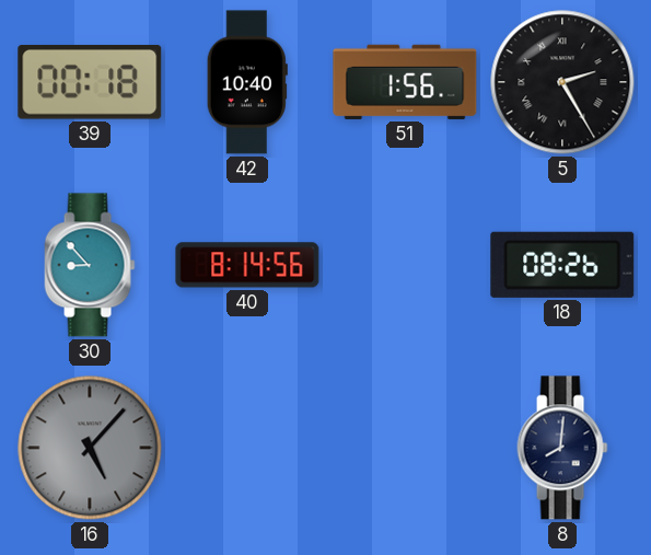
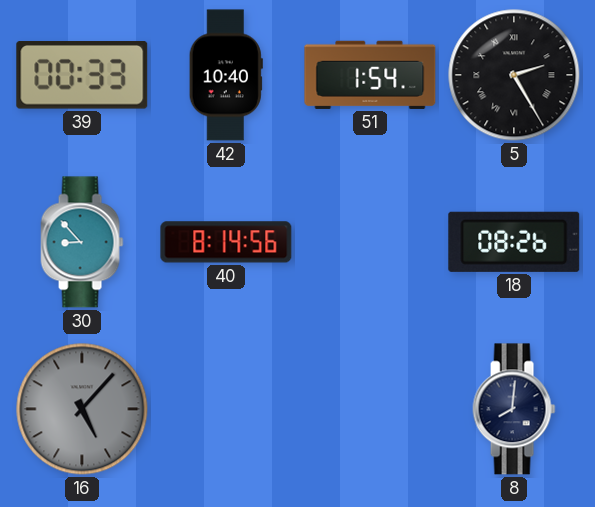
39: 00:18 -> 00:33 (82, 76)
51: 1:56 -> 1:54 (370, 75)
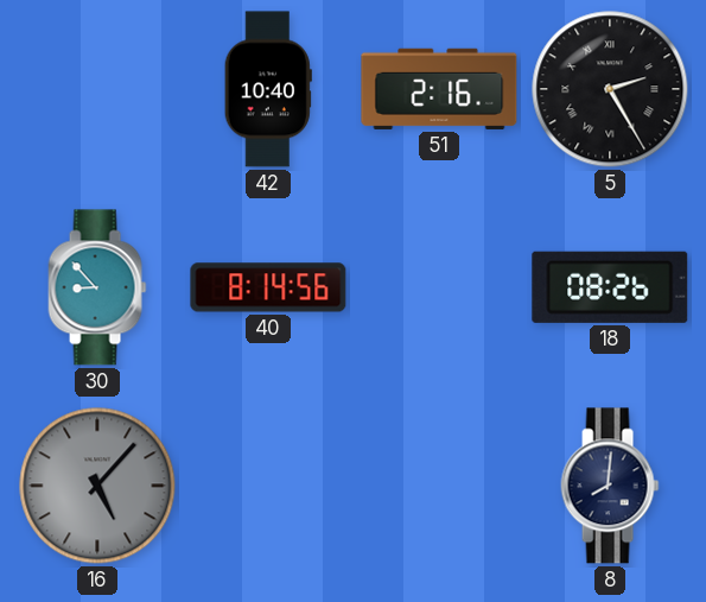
39: 00:33 -> none (82, 76)
51: 1:54 -> 2:16 (439, 89)
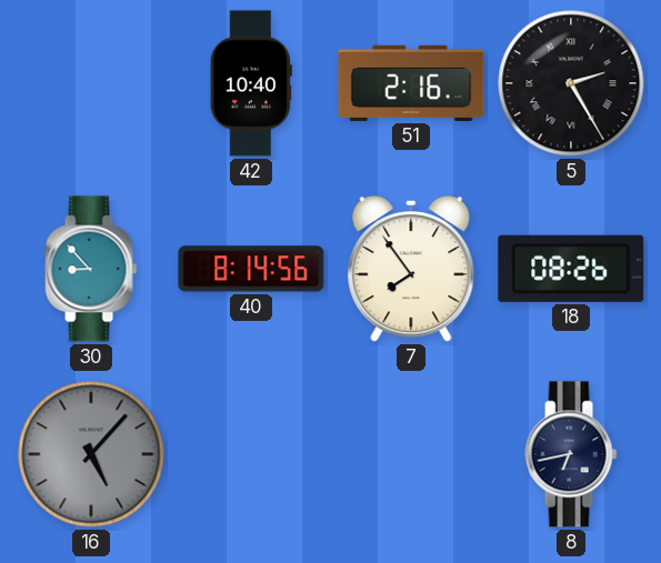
7: none -> 7:54 (411, 270)
8: 8:01 -> 6:43 (571, 454)
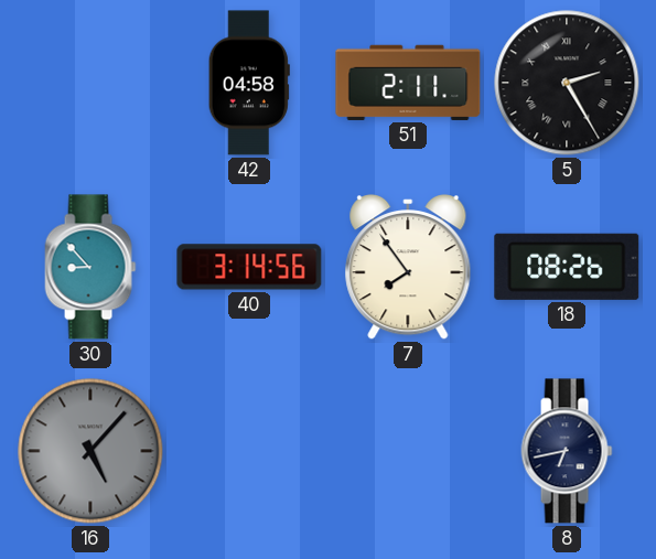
42: 10:40 -> 04:58 (249, 83)
51: 2:16 -> 2:11 (408, 83)
40: 8:14 -> 3:14 (249, 267)
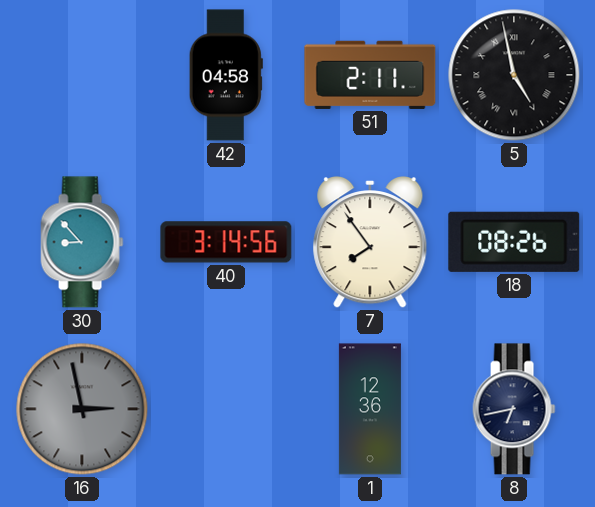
5: 2:25 -> 4:58 (514, 75)
16: 5:07 -> 2:58 (82, 409)
1: none -> 12:36 (370, 409)
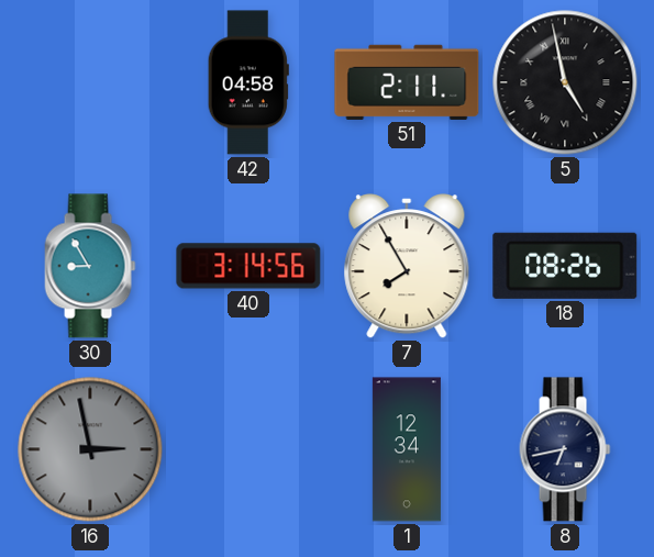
30: 8:53 -> 8:55 (90, 266)
7: 7:54 -> 7:55 (407, 267)
1: 12:36 -> 12:34 (407, 449)
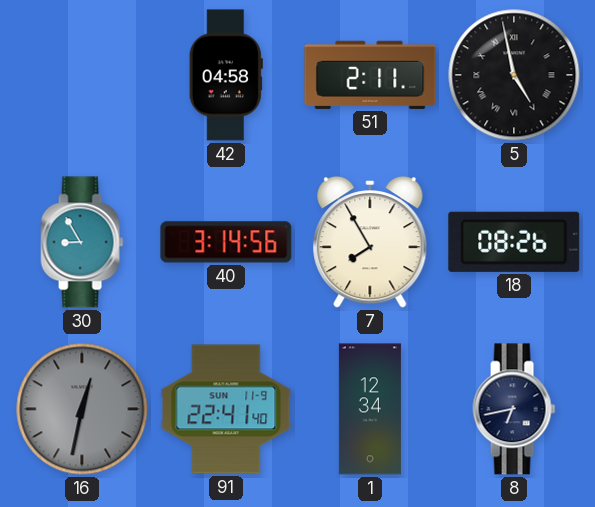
16: 2:58 -> 12:32 (82, 409)
91: none -> 22:41 (226, 409)
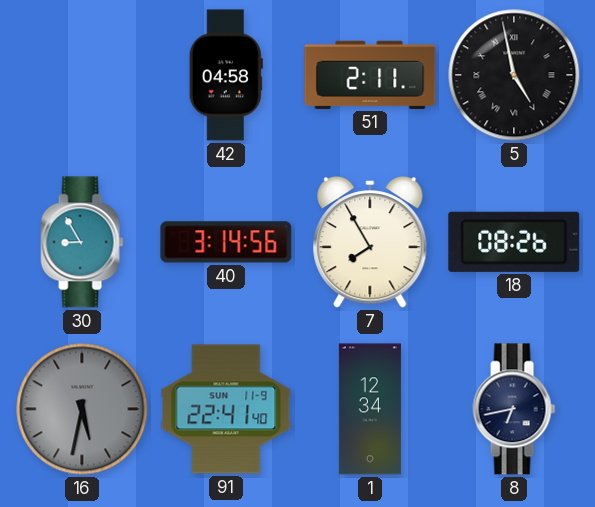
16: 12:32 -> 5:32 (82, 409)
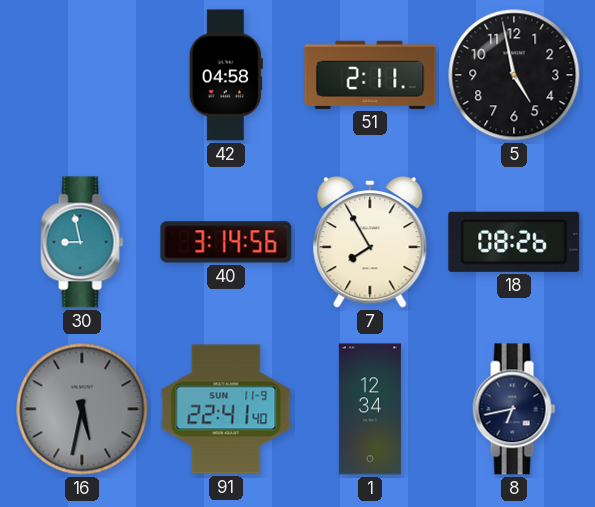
5 numerals: Roman -> Arabic (514, 75)
30: 8:55 -> 8:58 (82, 242)
